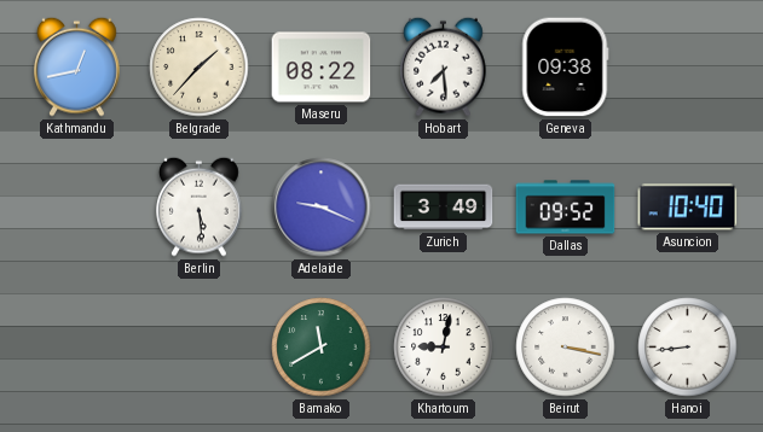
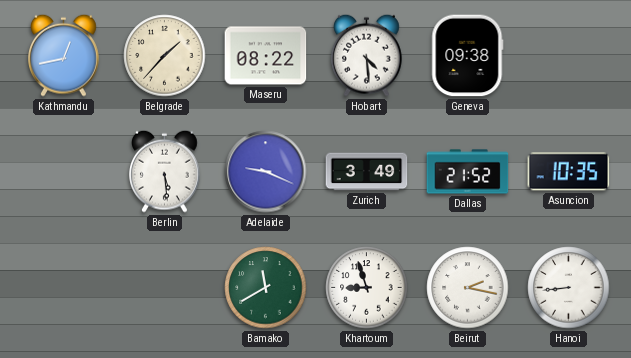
Hobart: 7:29 -> 4:29 (367, 55)
Dallas: 09:52 -> 21:52 (468, 172)
Asuncion: 10:40 -> 10:35 (569, 172)
Khartoum: 9:02 -> 8:57 (367, 288)
Beirut: 3:17 -> 2:17 (468, 288)
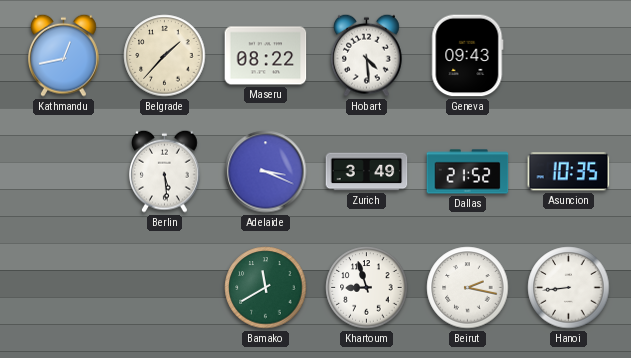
Geneva: 09:38 -> 09:43 (468, 56)
Adelaide: 9:19 -> 3:19 (266, 172)
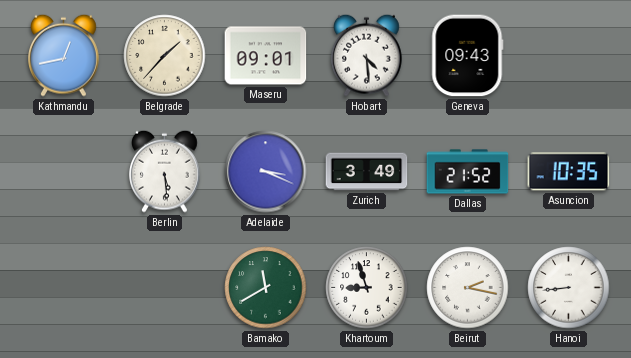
Maseru: 08:22 -> 09:01 (266, 56)
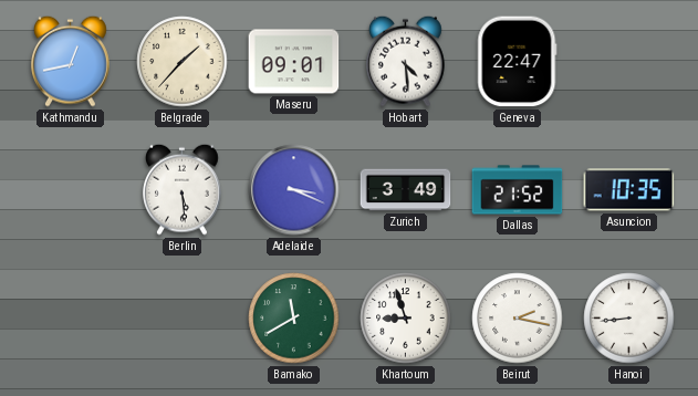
Geneva: 09:43 -> 22:47 (518, 62)
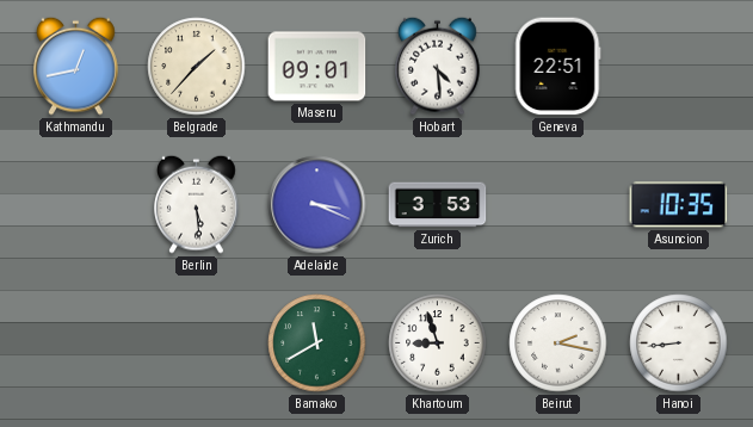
Geneva: 22:47 -> 22:51 (558, 67)
Zurich: 3:49 -> 3:53 (438, 205)
Dallas: 21:52 -> none (518, 190)
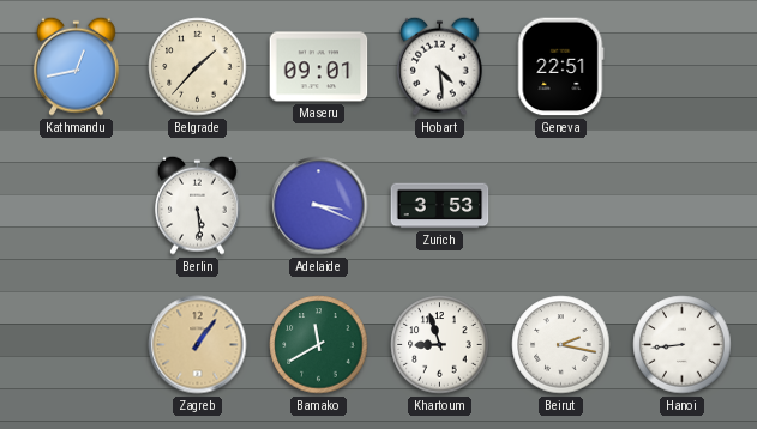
Asuncion: 10:35 -> none (679, 205)
Zagreb: none -> 1:06 (198, 345)
